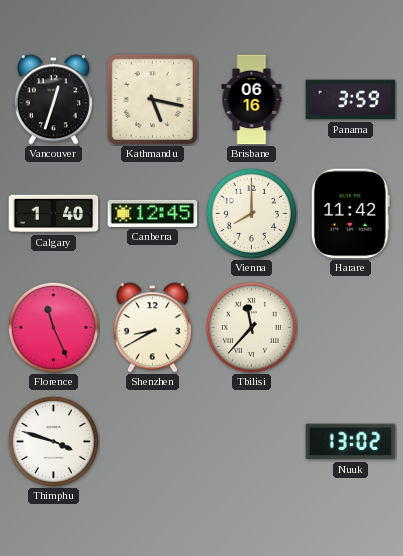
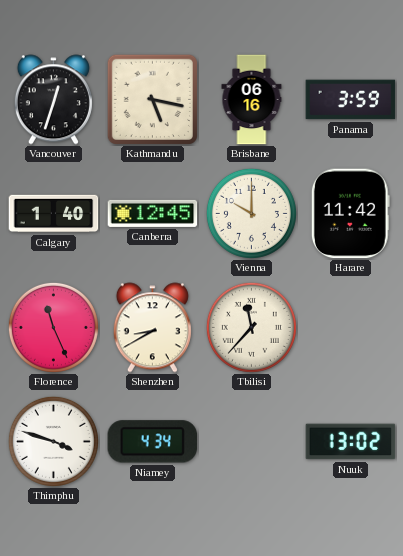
Vienna: 8:00 -> 10:00 (251, 213)
Niamey: none -> 4:34 (153, 442)
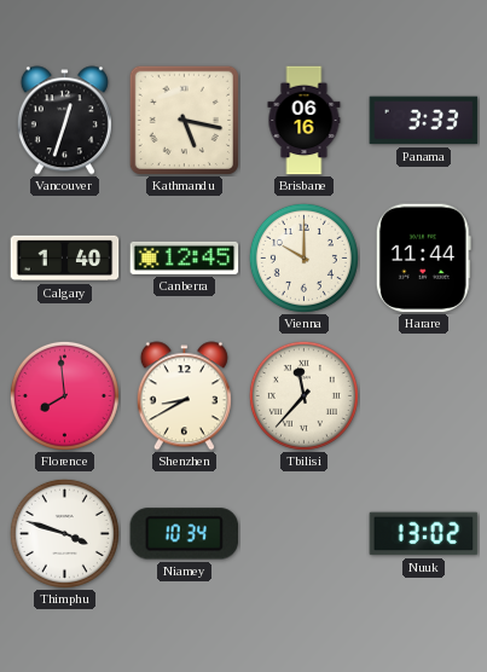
Panama: 3:59 -> 3:33 (424, 121)
Harare: 11:42 -> 11:44 (423, 259)
Florence: 11:26 -> 7:59 (64, 395)
Niamey: 4:34 -> 10:34 (185, 534)
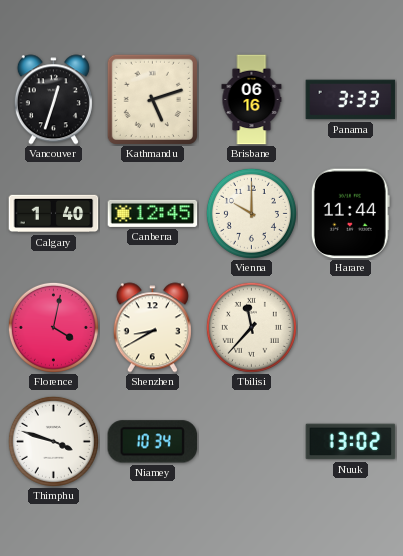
Kathmandu: 5:17 -> 5:12 (152, 99)
Florence: 7:59 -> 4:02 (53, 327)
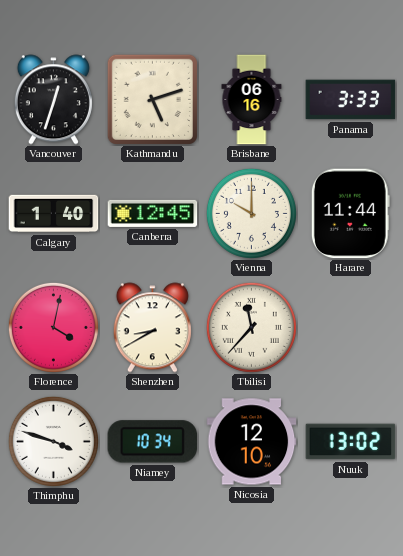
Nicosia: none -> 12:10 (252, 442)
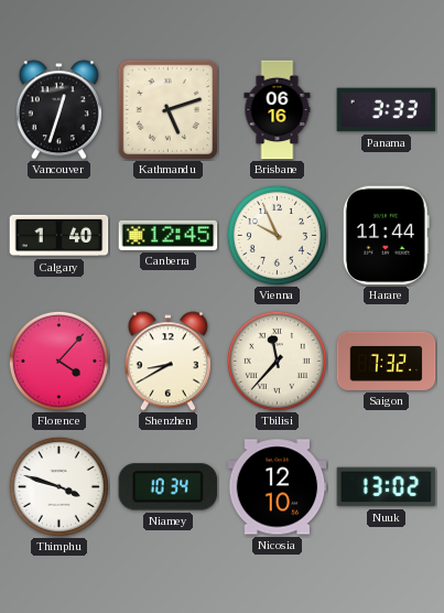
Vienna: 10:00 -> 9:56 (277, 235)
Florence: 4:02 -> 4:07 (58, 361)
Saigon: none -> 7:32 (387, 361)
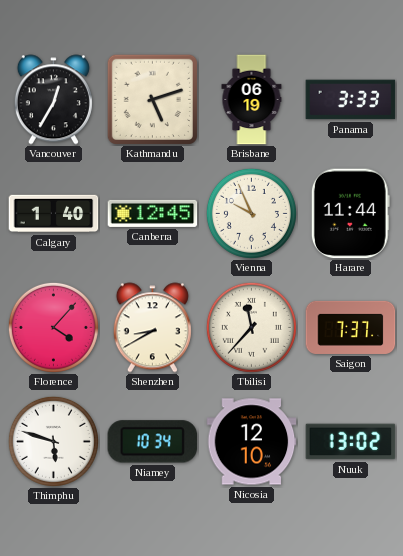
Vancouver: 12:33 -> 12:35 (53, 100)
Brisbane: 06:16 -> 06:19 (252, 100)
Saigon: 7:32 -> 7:37 (351, 327)
Thimphu: 3:48 -> 5:48 (53, 441)
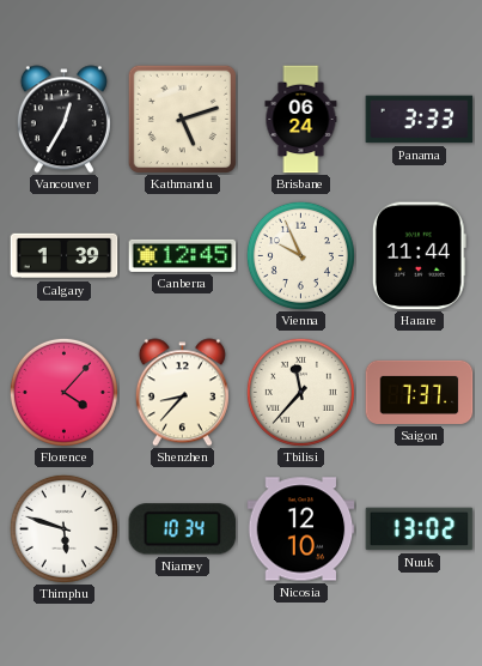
Brisbane: 06:19 -> 06:24 (301, 120)
Calgary: 1:40 -> 1:39 (65, 256)
Shenzhen: 8:40 -> 8:37 (182, 393)
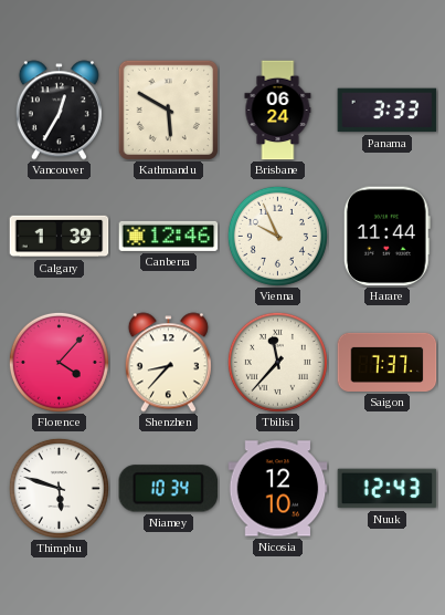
Kathmandu: 5:12 -> 5:50 (168, 110)
Canberra: 12:45 -> 12:46 (169, 236)
Nuuk: 13:02 -> 12:43 (388, 489)
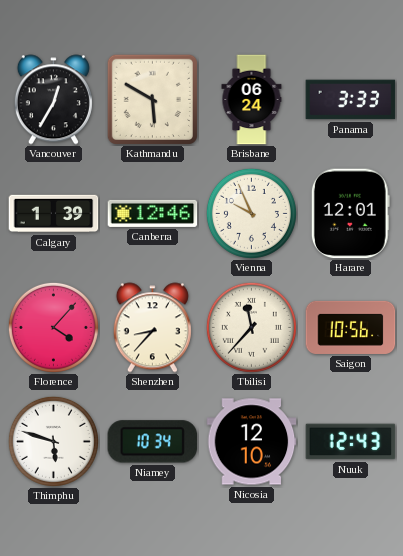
Harare: 11:44 -> 12:01 (350, 214)
Saigon: 7:37 -> 10:56 (351, 327)
